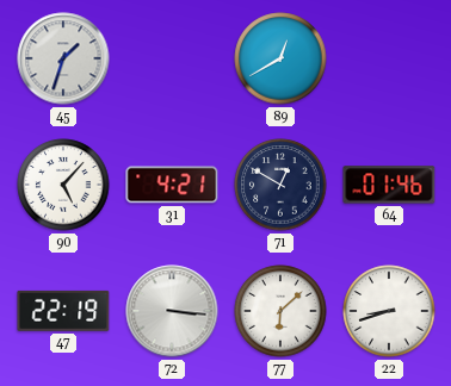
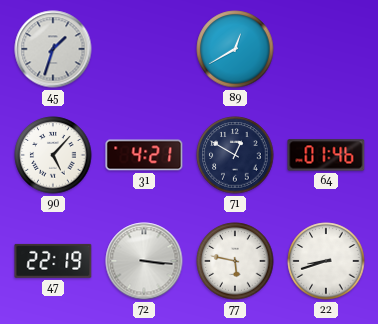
77: 6:08 -> 5:47 (235, 261)
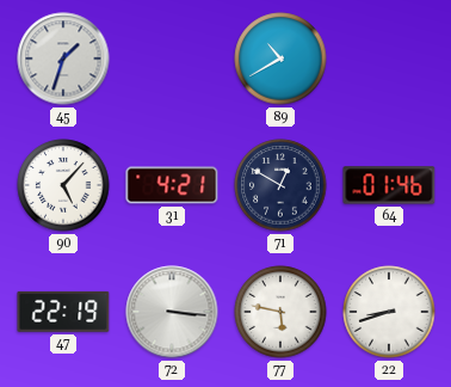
89: 12:40 -> 10:40 (280, 59)
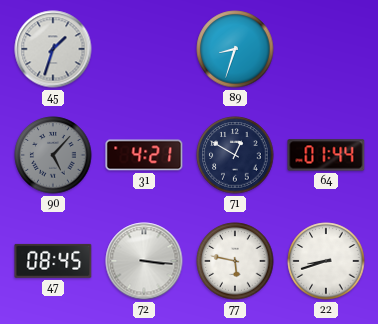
89: 10:40 -> 8:33 (235, 49)
90 dial: white -> grey (53, 155)
64: 01:46 -> 01:44 (326, 155)
47: 22:19 -> 08:45 (53, 261)
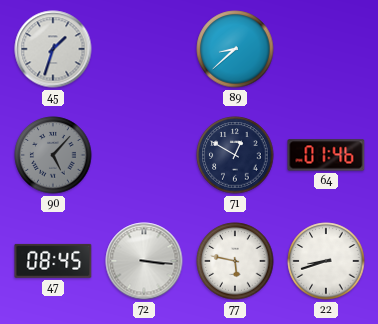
89: 8:33 -> 8:38 (235, 49)
31: 4:21 -> none (144, 155)
64: 01:44 -> 01:46 (326, 155)
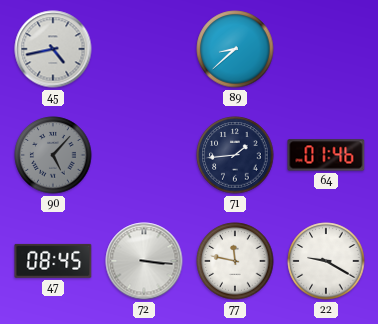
45: 1:33 -> 4:43 (53, 49)
71: 12:50 -> 1:44 (235, 155)
77: 5:47 -> 11:47 (235, 261)
22: 8:42 -> 9:20 (326, 261)
